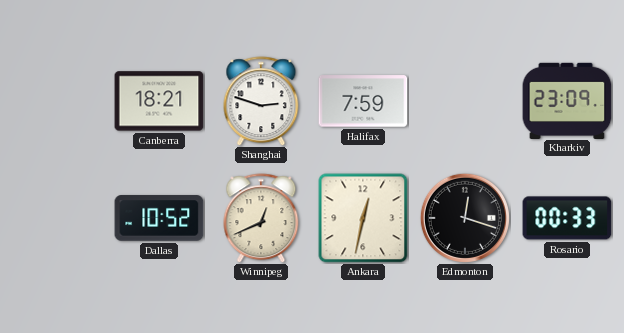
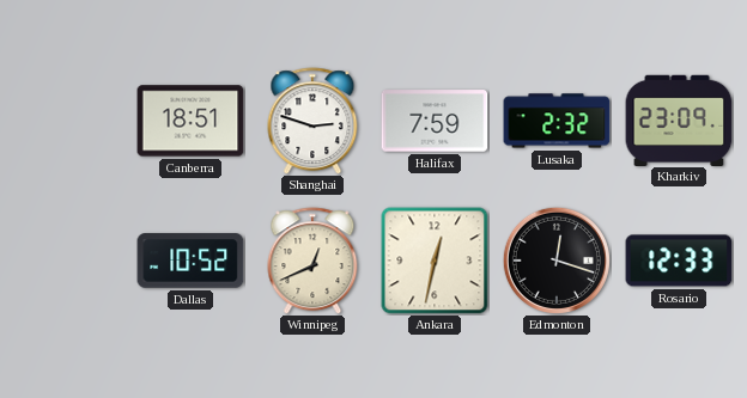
Canberra: 18:21 -> 18:51 (190, 121)
Lusaka: none -> 2:32 (557, 121)
Rosario: 00:33 -> 12:33 (679, 261)
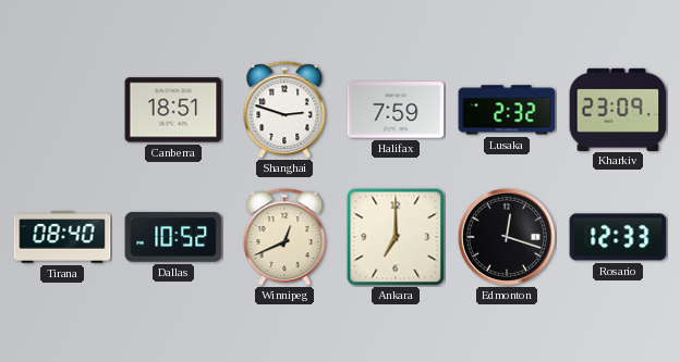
Tirana: none -> 08:40 (62, 237)
Ankara: 12:32 -> 7:00 (396, 237)
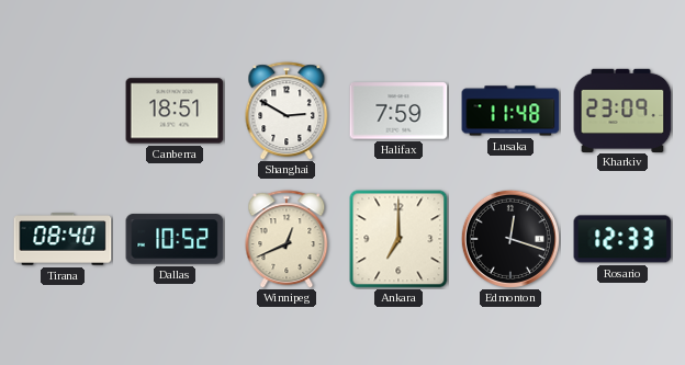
Shanghai: 2:48 -> 2:50 (287, 111)
Lusaka: 2:32 -> 11:48 (510, 111)
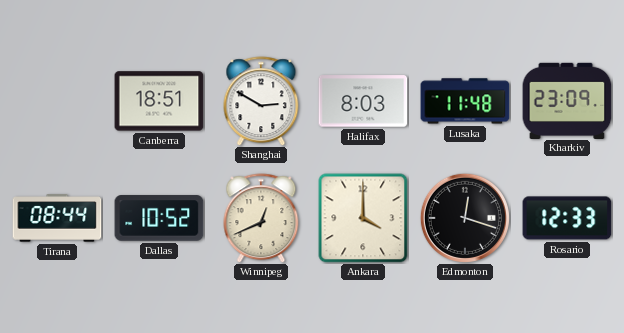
Halifax: 7:59 -> 8:03 (363, 101)
Tirana: 08:40 -> 08:44 (57, 218)
Ankara: 7:00 -> 4:00 (363, 218)
